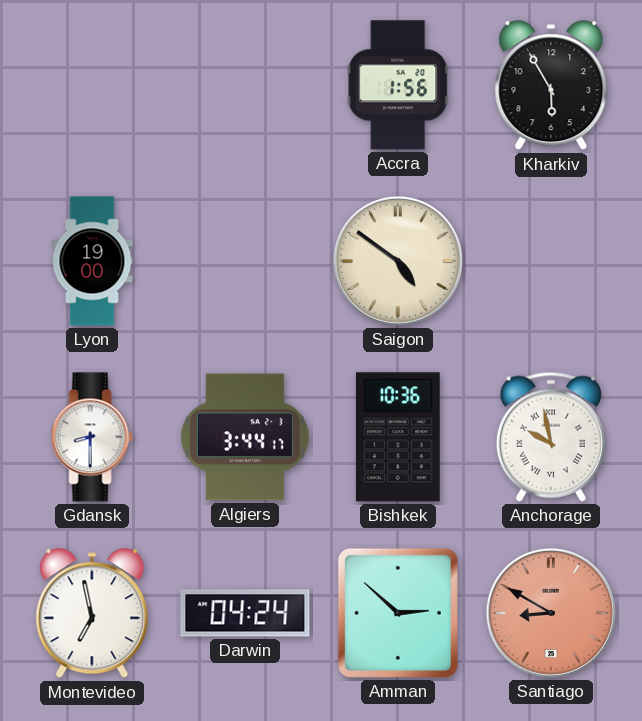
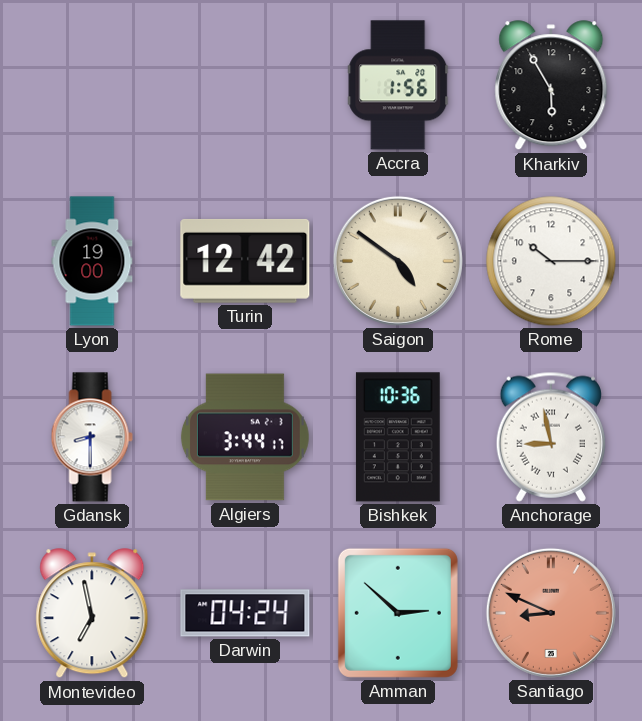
Turin: none -> 12:42 (245, 261)
Rome: none -> 10:15 (551, 261)
Anchorage: 9:58 -> 8:58 (551, 437)
Santiago: 8:50 -> 8:49 (551, 613)
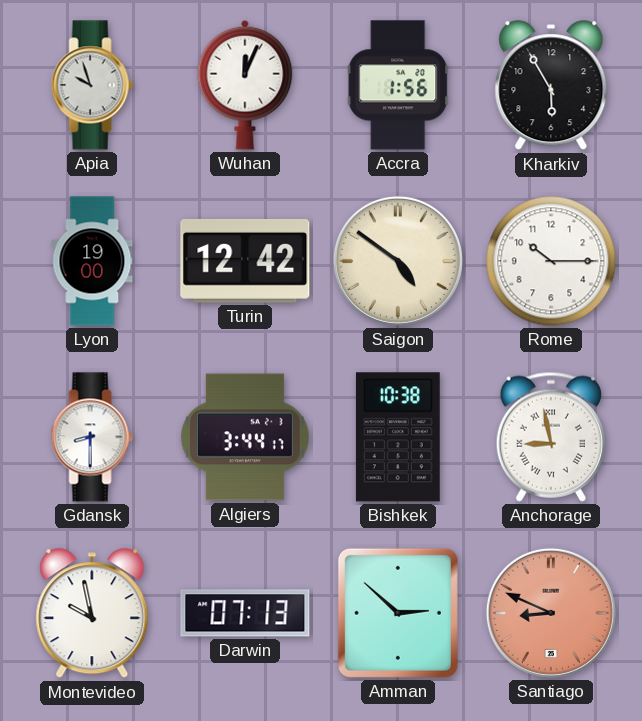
Apia: none -> 9:57 (92, 85)
Wuhan: none -> 12:04 (245, 85)
Bishkek: 10:36 -> 10:38 (398, 437)
Montevideo: 6:58 -> 9:58 (92, 614)
Darwin: 04:24 -> 07:13 (245, 613)
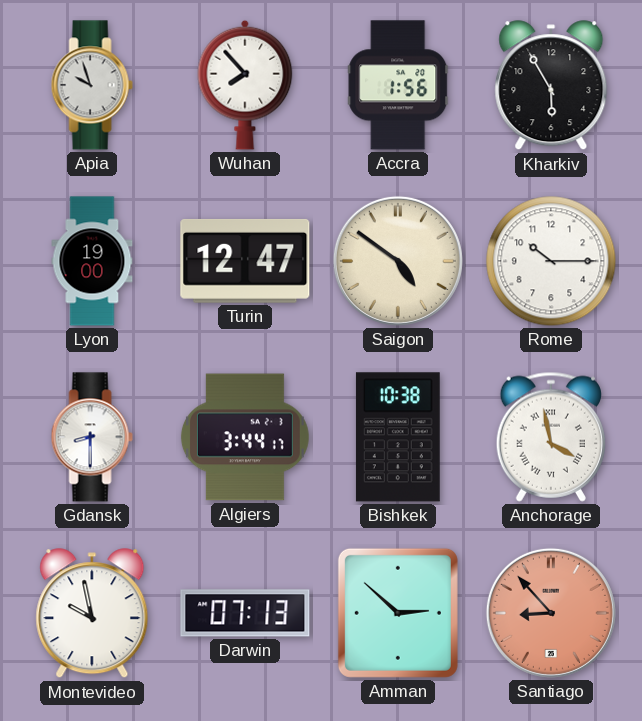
Wuhan: 12:04 -> 7:53 (245, 85)
Turin: 12:42 -> 12:47 (245, 261)
Anchorage: 8:58 -> 3:58 (551, 437)
Santiago: 8:49 -> 8:53 (551, 613)
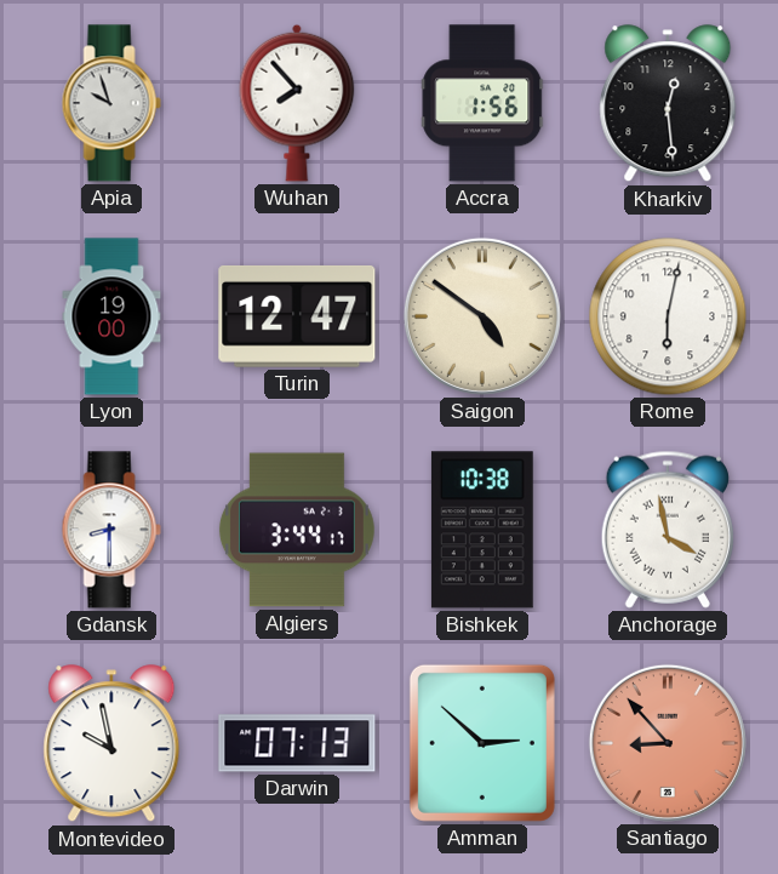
Kharkiv: 5:55 -> 12:29 (668, 104)
Rome: 10:15 -> 6:02 (668, 316)
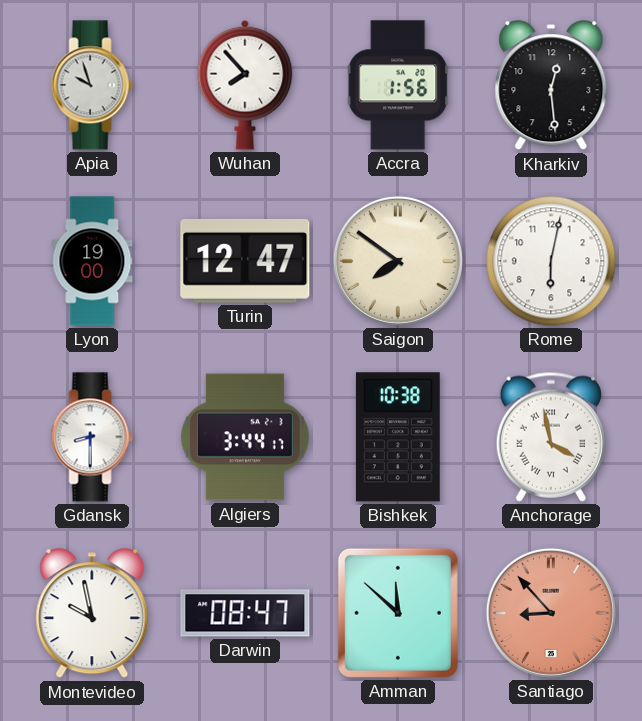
Saigon: 4:51 -> 7:51 (398, 261)
Darwin: 07:13 -> 08:47 (245, 613)
Amman: 2:52 -> 11:52 (398, 613)
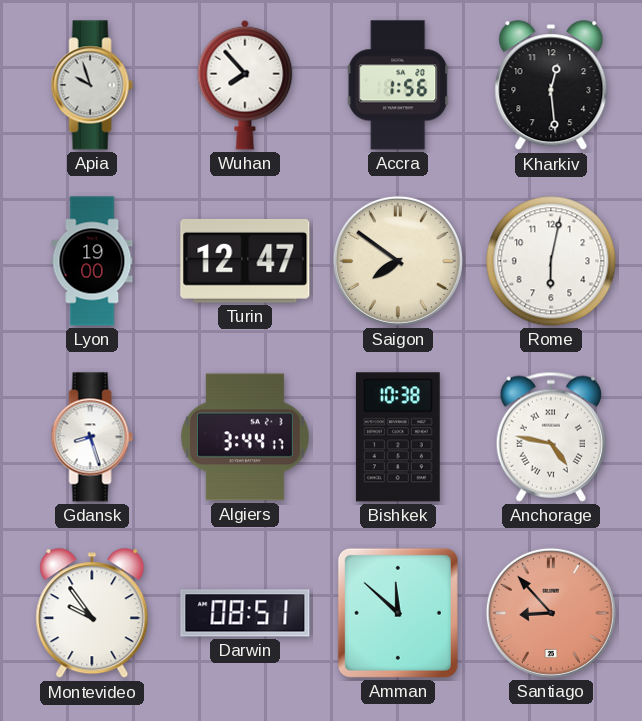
Gdansk: 8:30 -> 8:27 (92, 437)
Anchorage: 3:58 -> 4:47 (551, 437)
Montevideo: 9:58 -> 9:54 (92, 614)
Darwin: 08:47 -> 08:51 (245, 613)
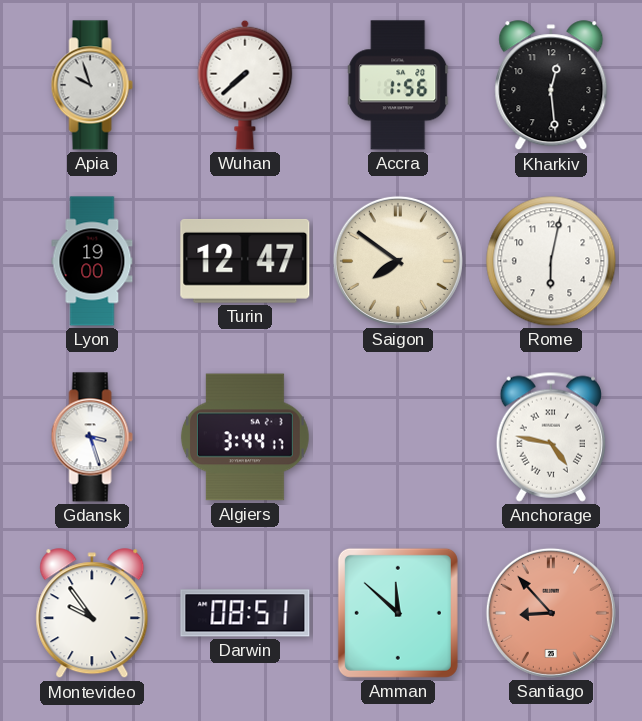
Wuhan: 7:53 -> 7:38 (245, 85)
Gdansk: 8:27 -> 3:27 (92, 437)
Bishkek: 10:38 -> none (398, 437)
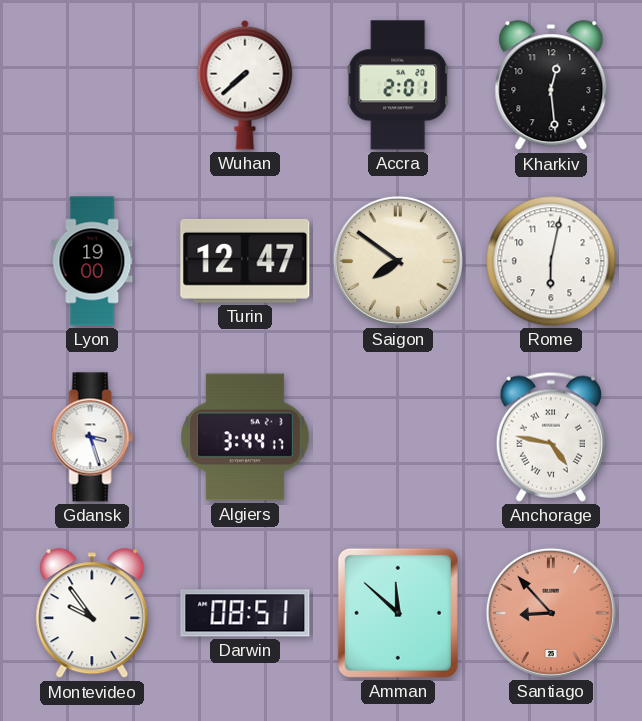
Apia: 9:57 -> none (92, 85)
Accra: 1:56 -> 2:01 (398, 85)
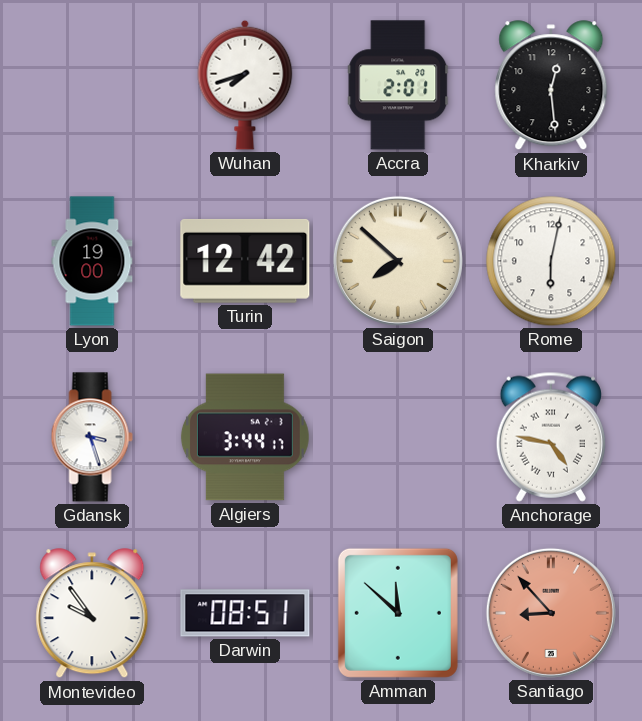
Wuhan: 7:38 -> 7:42 (245, 85)
Turin: 12:47 -> 12:42 (245, 261)
Saigon: 7:51 -> 7:52 (398, 261)
